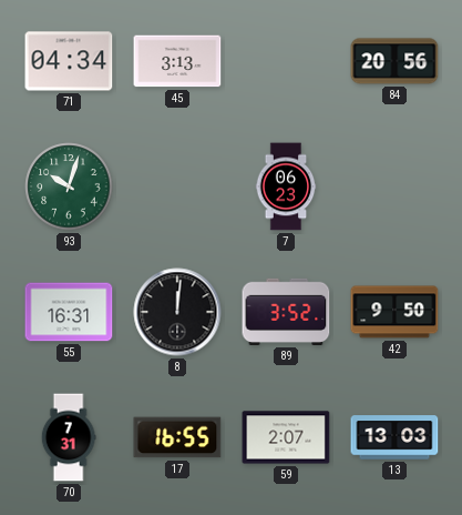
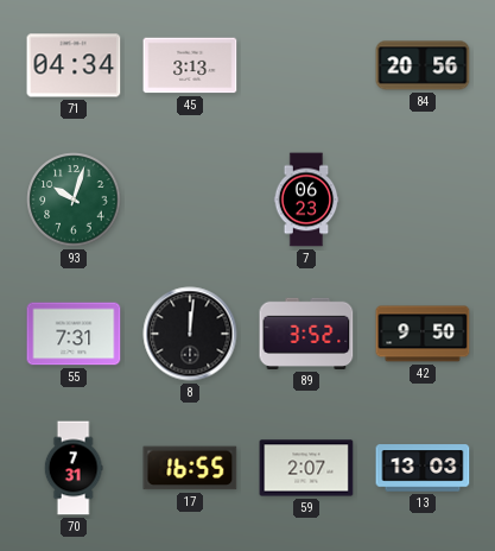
55: 16:31 -> 7:31 (74, 334)
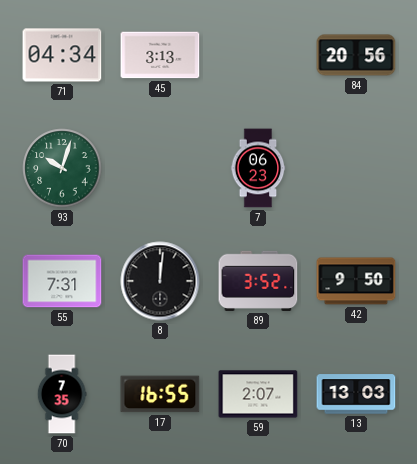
70: 7:31 -> 7:35 (62, 394)
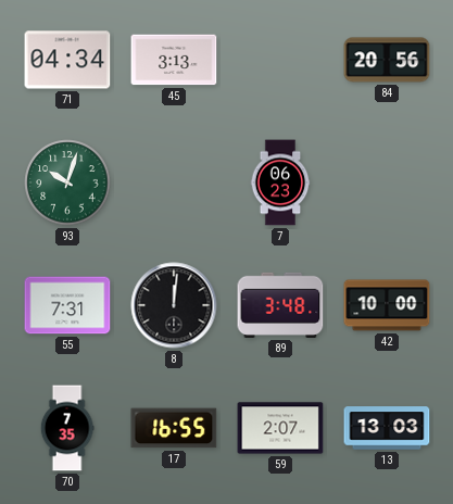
89: 3:52 -> 3:48 (280, 305)
42: 9:50 -> 10:00 (387, 305)
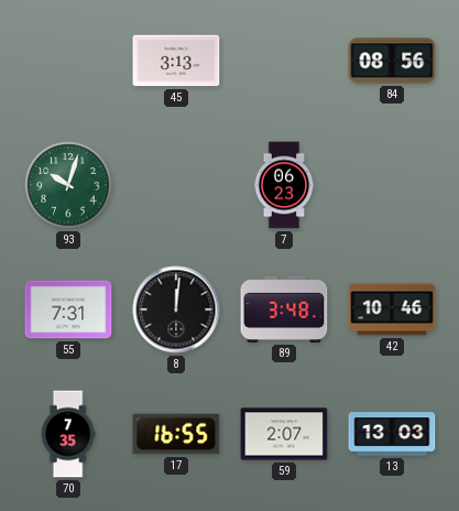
71: 04:34 -> none (67, 60)
84: 20:56 -> 08:56 (392, 61)
42: 10:00 -> 10:46 (392, 309)
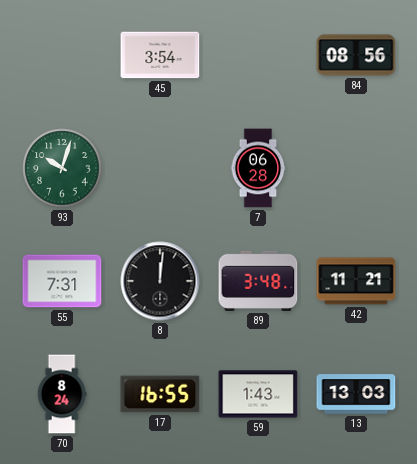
45: 3:13 -> 3:54 (160, 55)
7: 06:23 -> 06:28 (258, 168)
42: 10:46 -> 11:21 (356, 281)
70: 7:35 -> 8:24 (62, 394)
59: 2:07 -> 1:43 (258, 394)
